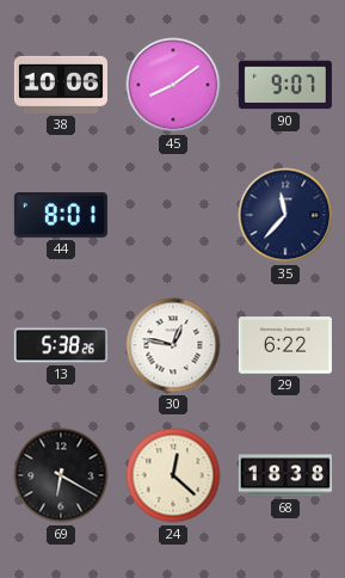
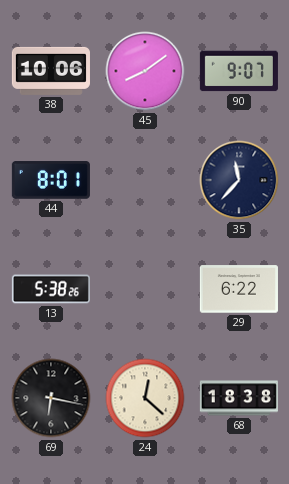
30: 12:47 -> none (173, 345)
69: 6:20 -> 6:17 (51, 398)
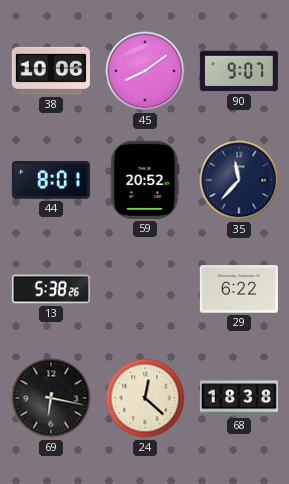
59: none -> 20:52 (145, 180)
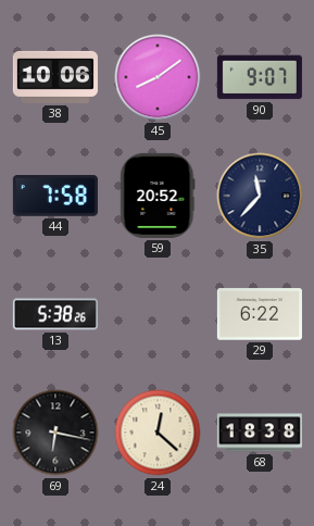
44: 8:01 -> 7:58 (55, 196)
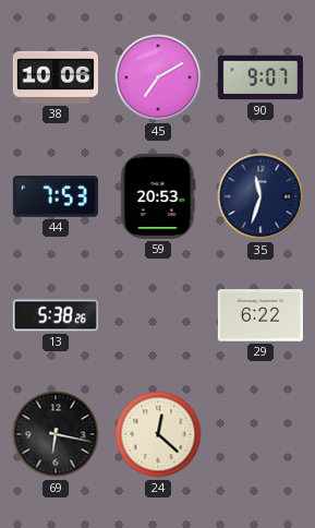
45: 8:09 -> 7:10 (158, 77)
44: 7:58 -> 7:53 (56, 196)
59: 20:52 -> 20:53 (158, 196)
35: 11:37 -> 11:33 (261, 196)
68: 18:38 -> none (260, 433)
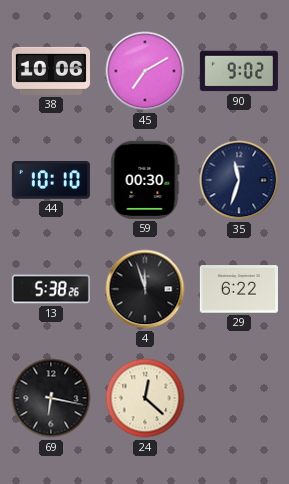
90: 9:07 -> 9:02 (239, 71)
44: 7:53 -> 10:10 (51, 180)
59: 20:53 -> 00:30 (145, 180)
4: none -> 11:57 (145, 289)
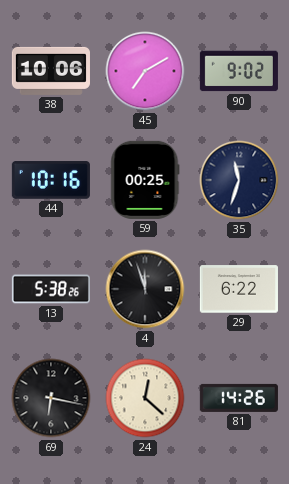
44: 10:10 -> 10:16 (51, 180)
59: 00:30 -> 00:25 (145, 180)
81: none -> 14:26 (239, 398)
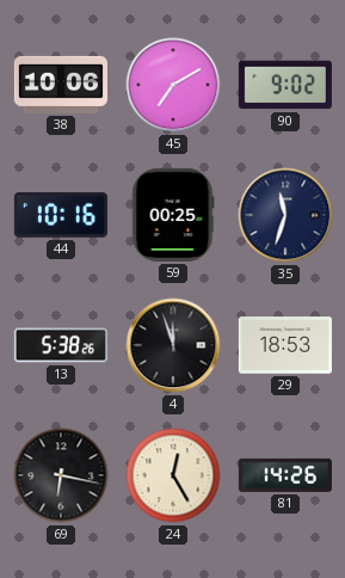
29: 6:22 -> 18:53 (285, 345)
24: 12:22 -> 12:25 (173, 475)
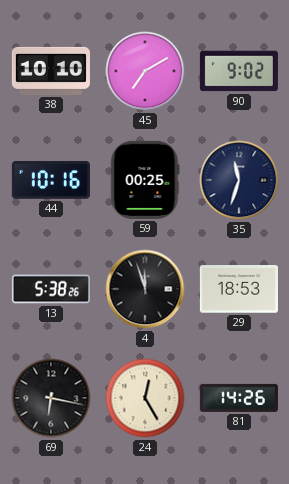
38: 10:06 -> 10:10 (51, 71)
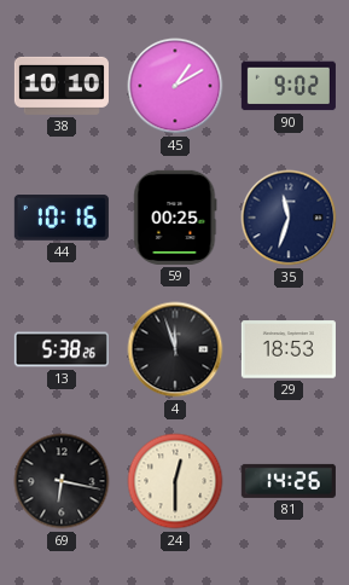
45: 7:10 -> 1:10 (175, 86)
24: 12:25 -> 12:30 (175, 481)
